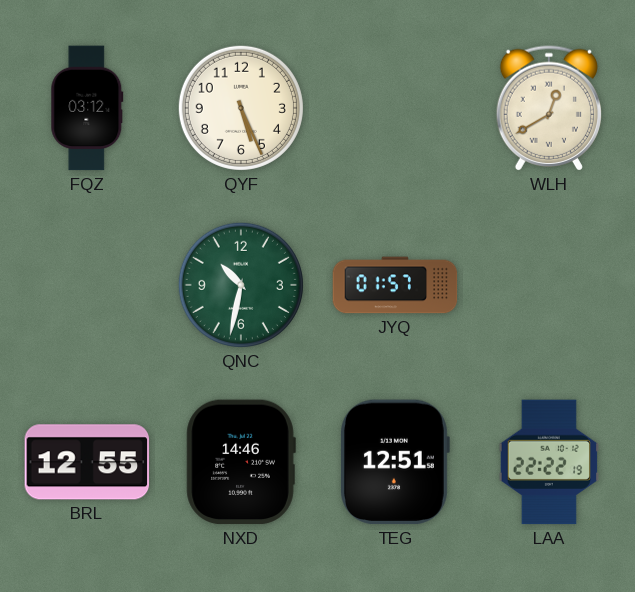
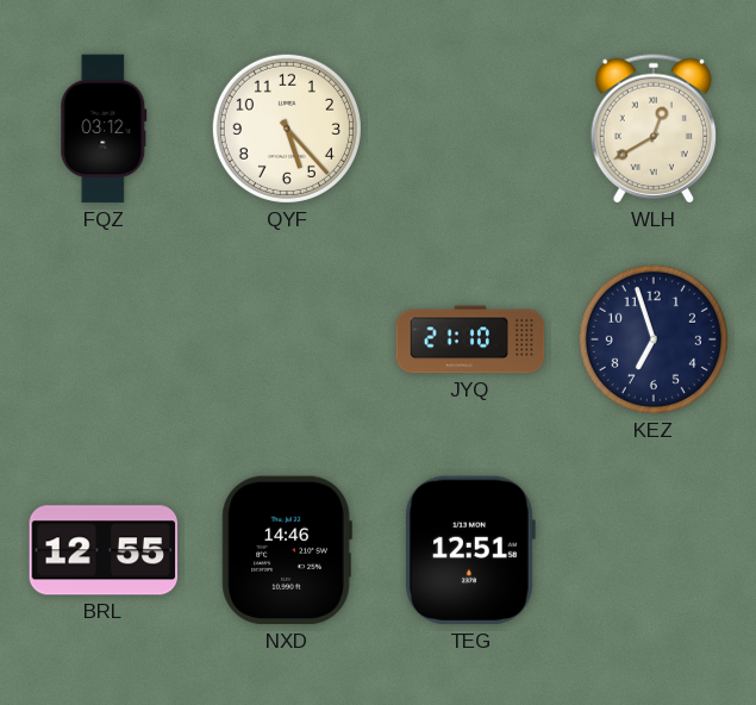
QYF: 5:26 -> 5:23 (287, 129)
QNC: 10:32 -> none (241, 285)
JYQ: 01:57 -> 21:10 (470, 339)
KEZ: none -> 6:57 (654, 339)
LAA: 22:22 -> none (548, 462)
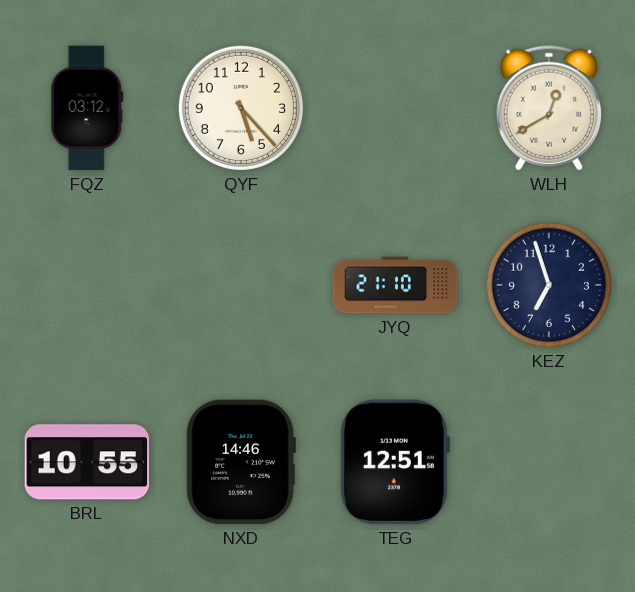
BRL: 12:55 -> 10:55 (87, 462)
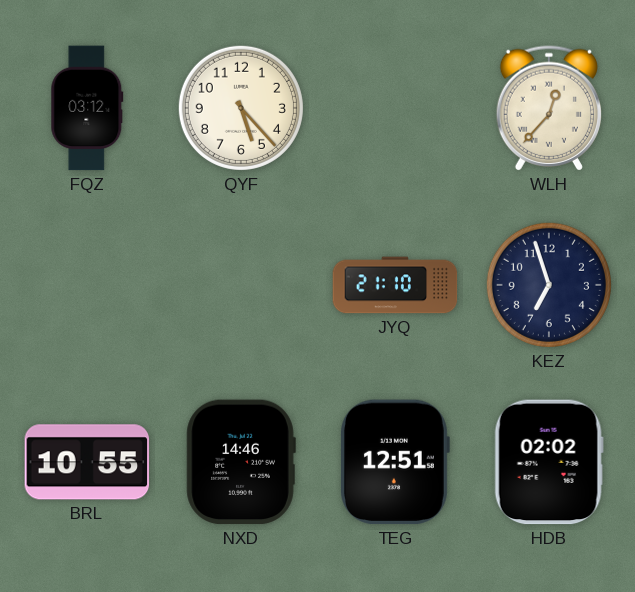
WLH: 12:40 -> 12:37 (548, 108)
HDB: none -> 02:02 (549, 462)
